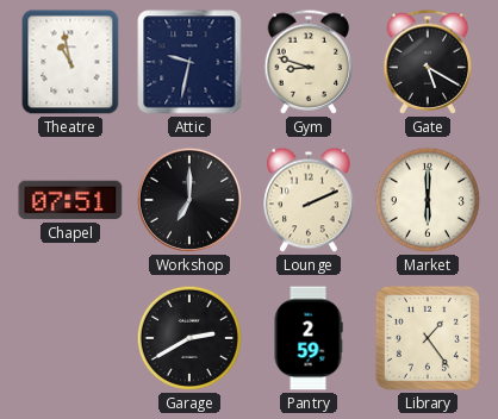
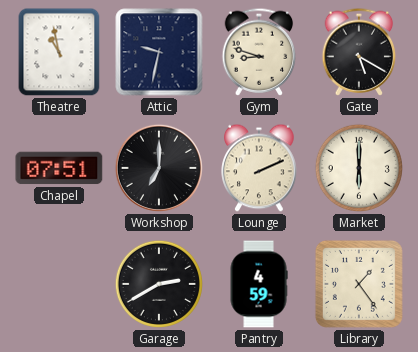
Pantry: 2:59 -> 4:59 (259, 284)
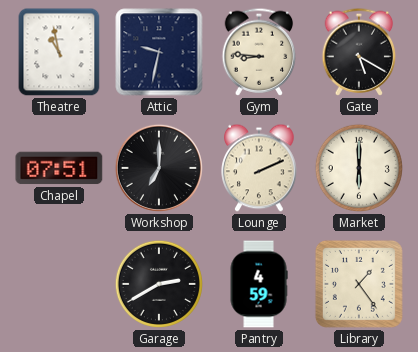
Gym: 8:48 -> 8:46 (259, 52)
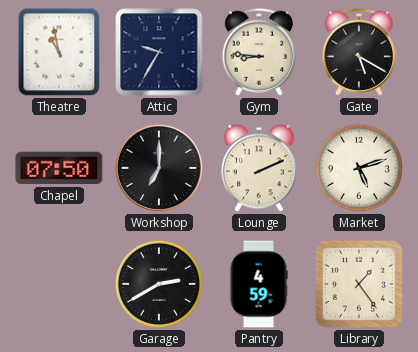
Attic: 9:32 -> 9:35 (159, 52)
Chapel: 07:51 -> 07:50 (59, 168)
Market: 6:00 -> 5:12 (359, 168)
